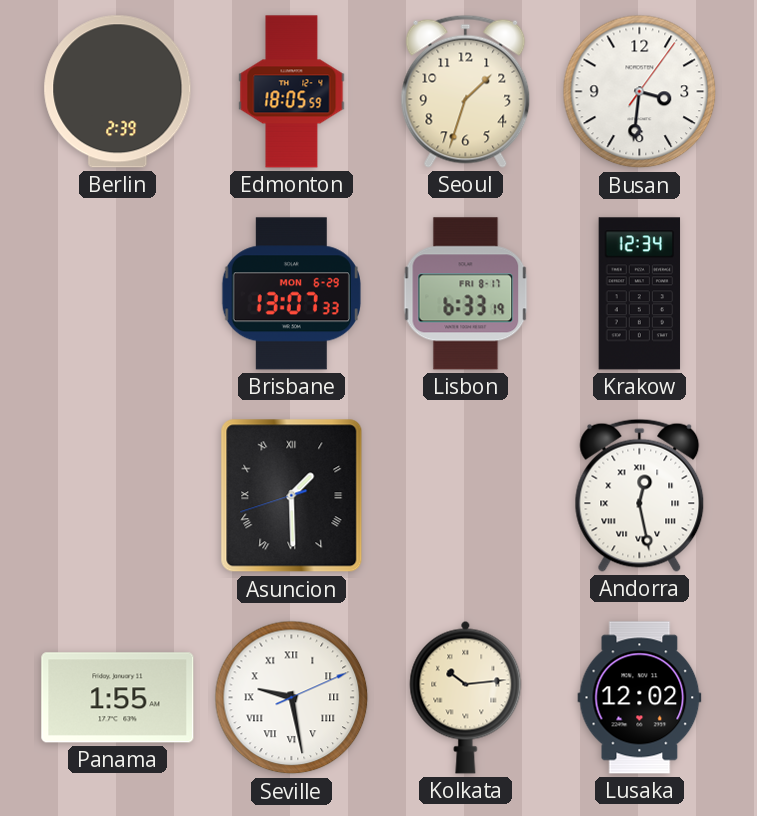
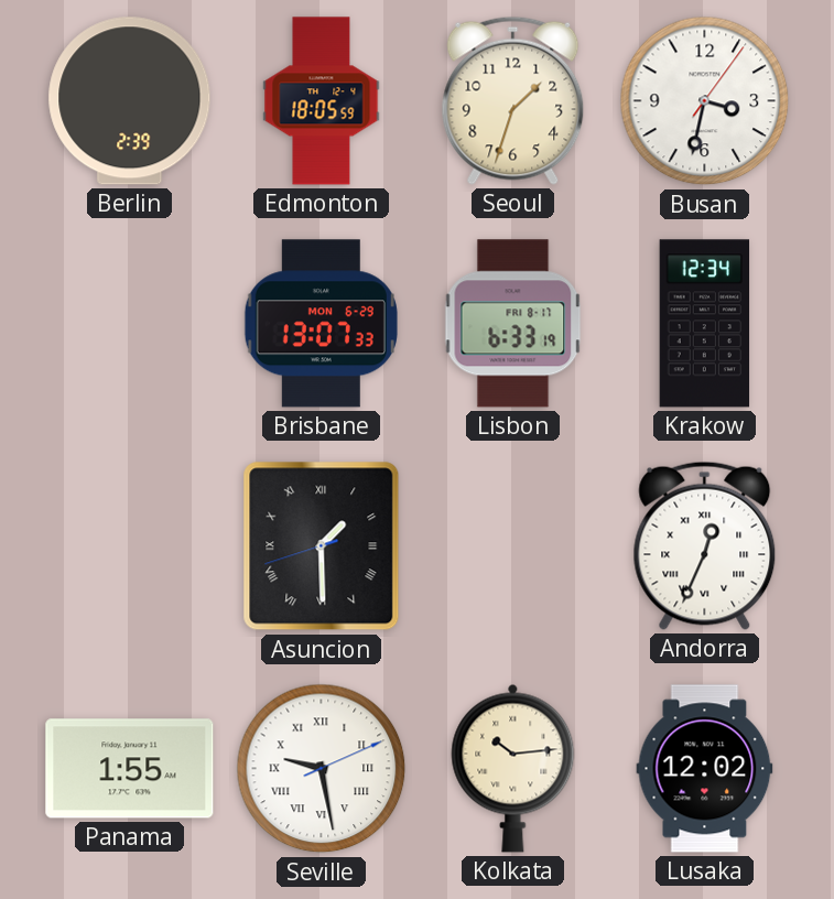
Busan: 3:31 -> 3:32 (705, 101)
Andorra: 12:28 -> 12:34 (705, 545)
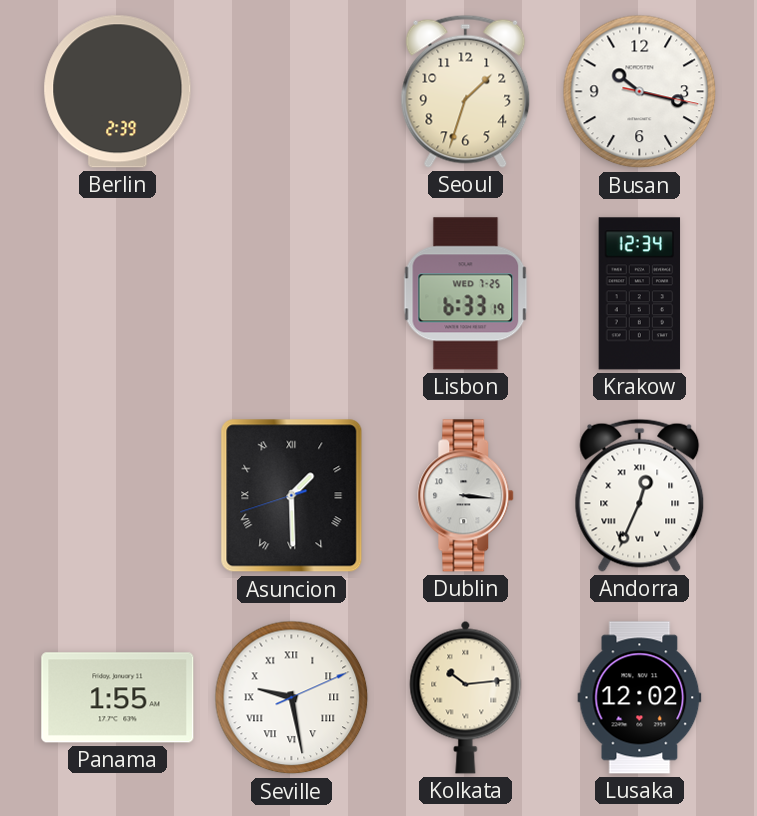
Edmonton: 18:05 -> none (322, 101)
Busan: 3:32 -> 10:17 (640, 92)
Brisbane: 13:07 -> none (321, 324)
Lisbon date: FRI 8-17 -> WED 7-25 (466, 294)
Dublin: none -> 3:16 (466, 496)
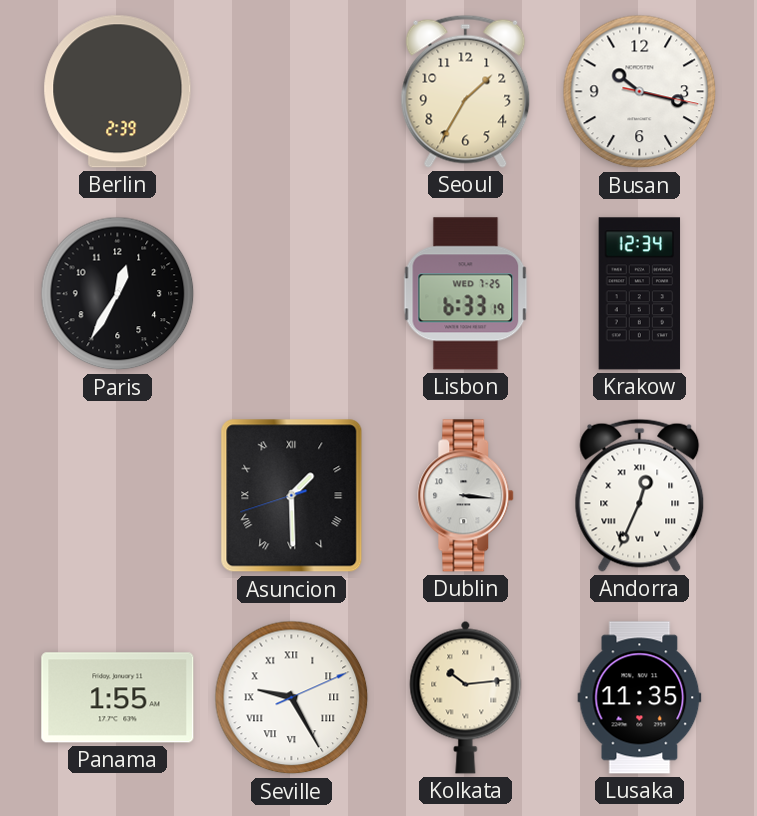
Seoul: 1:33 -> 1:35 (466, 91)
Paris: none -> 12:35 (118, 294)
Seville: 9:28 -> 9:25 (292, 698)
Lusaka: 12:02 -> 11:35 (640, 698)
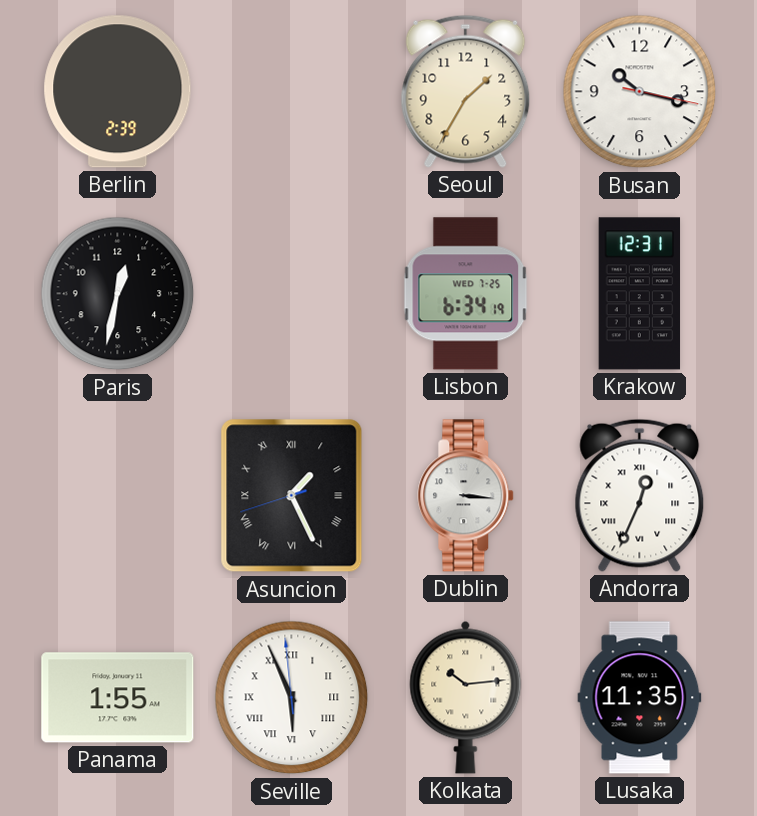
Paris: 12:35 -> 12:32 (118, 294)
Lisbon: 6:33 -> 6:34 (466, 294)
Krakow: 12:34 -> 12:31 (640, 294)
Asuncion: 1:29 -> 1:25 (292, 496)
Seville: 9:25 -> 5:55 (292, 698)
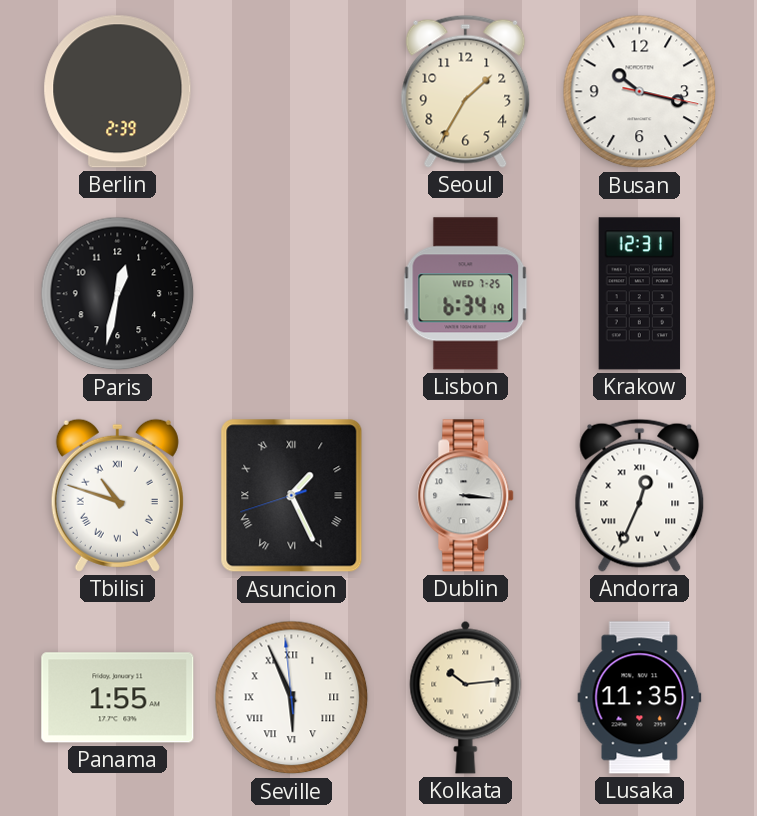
Tbilisi: none -> 10:48 (117, 495)
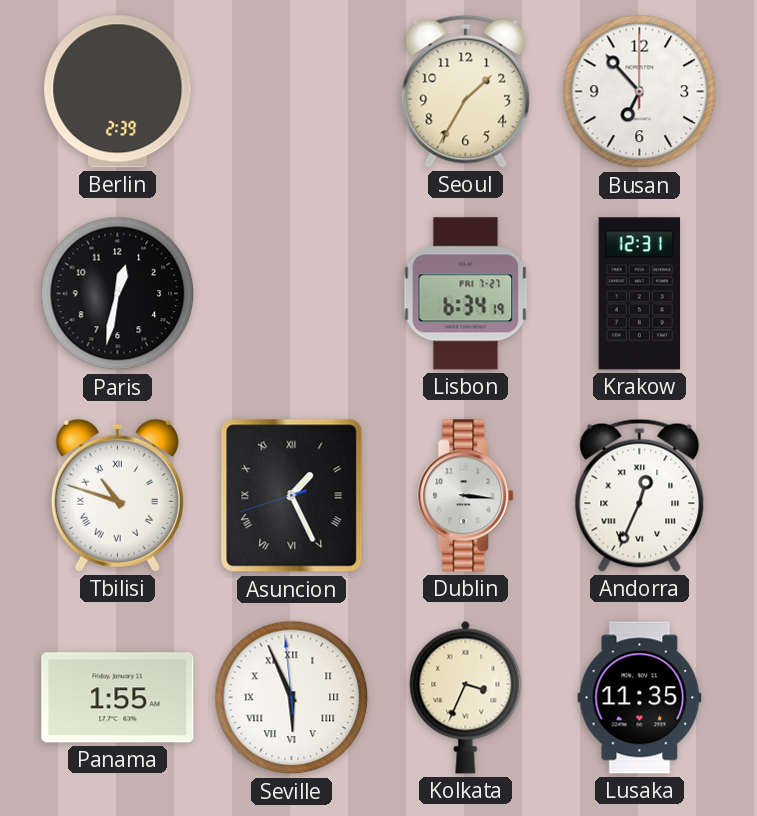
Busan: 10:17 -> 6:53 (640, 92)
Lisbon date: WED 7-25 -> FRI 7-27 (466, 294)
Kolkata: 10:14 -> 3:34 (466, 697)
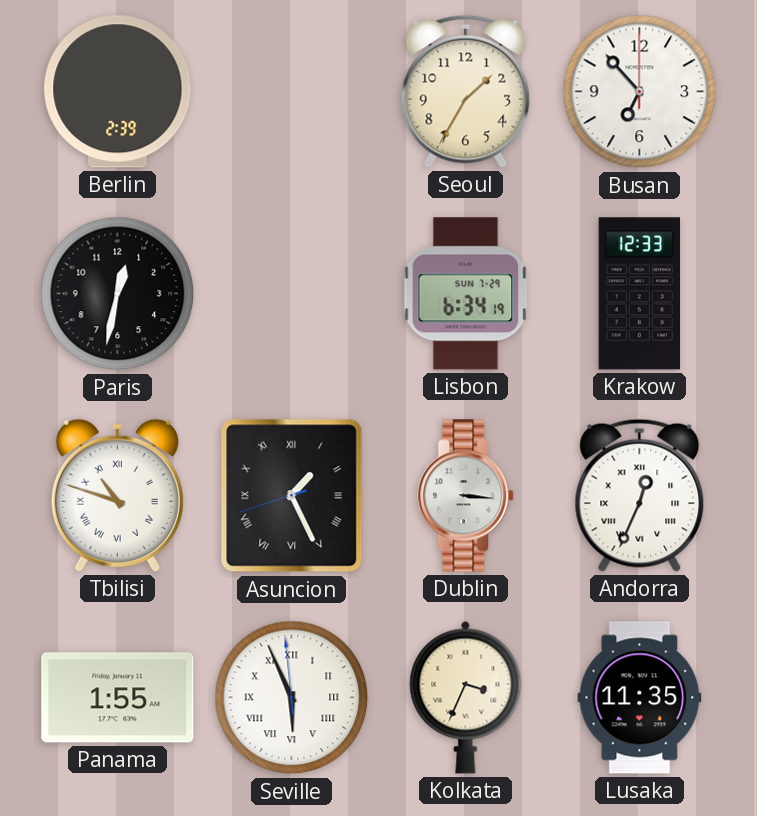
Lisbon date: FRI 7-27 -> SUN 7-29 (466, 294)
Krakow: 12:31 -> 12:33 (640, 294)
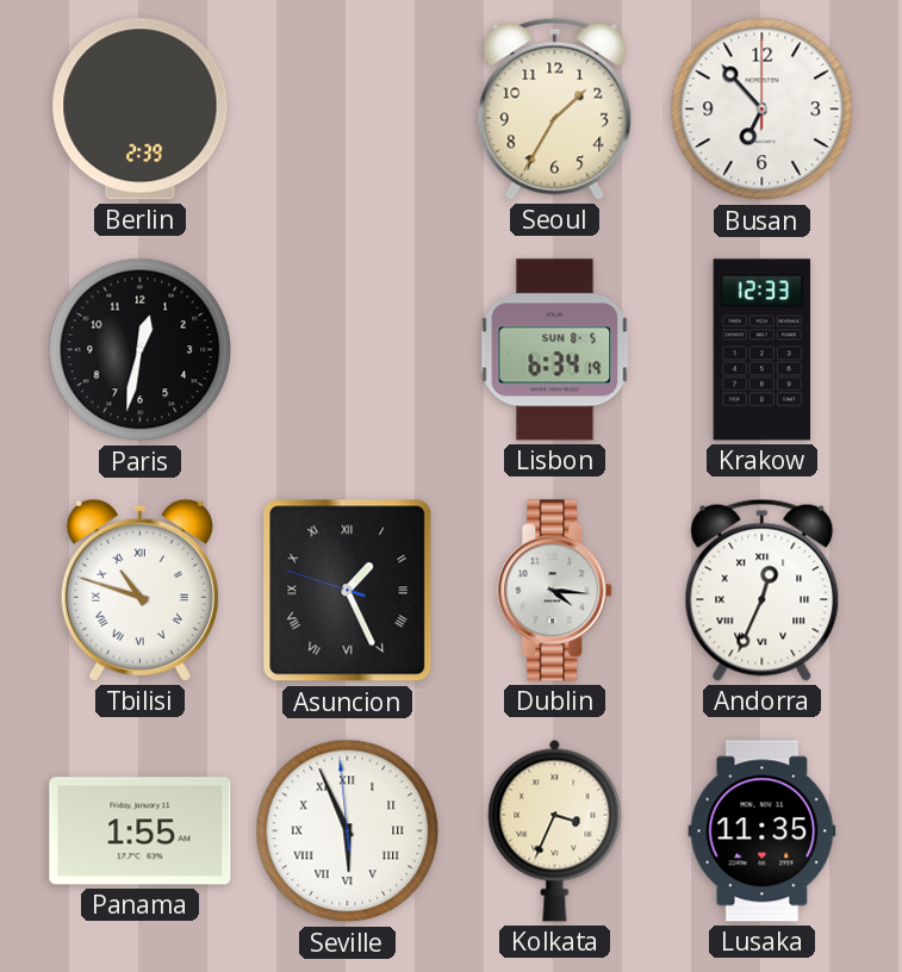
Lisbon date: SUN 7-29 -> SUN 8-5 (555, 350)
Asuncion: 1:25:42 -> 1:25:48 (348, 591)
Dublin: 3:16 -> 4:16 (555, 591)
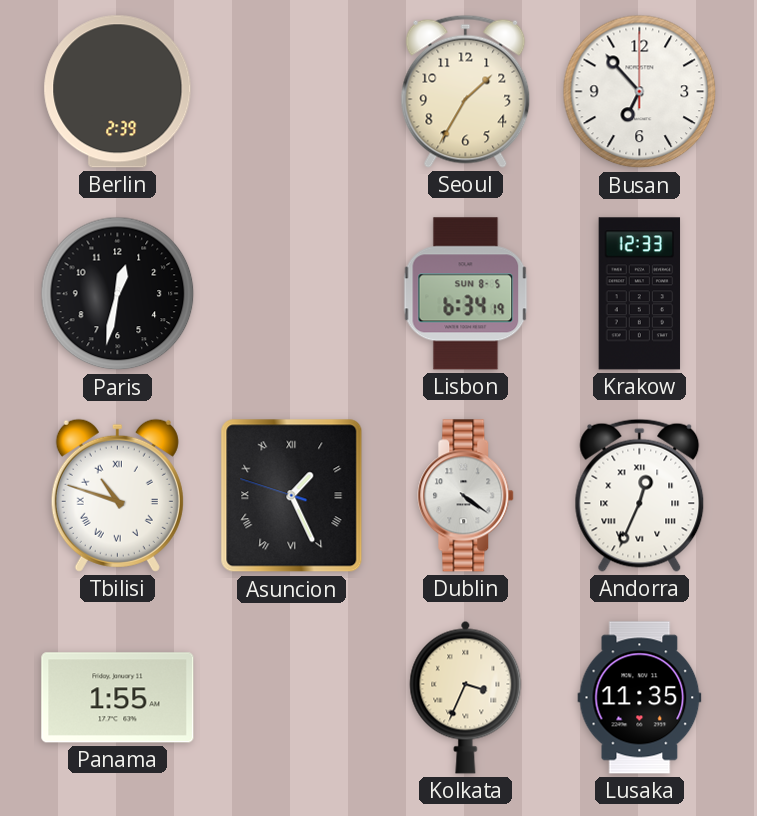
Dublin: 4:16 -> 4:21 (466, 496)
Seville: 5:55 -> none (348, 831)
